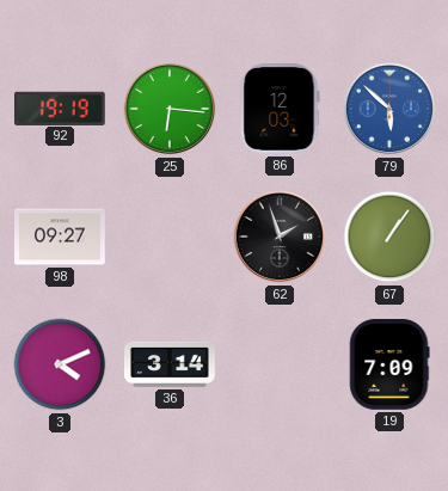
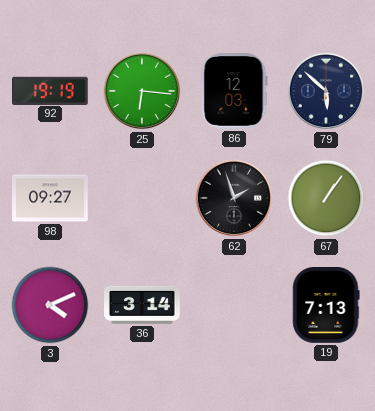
79 dial: blue -> navy (326, 91)
19: 7:09 -> 7:13 (326, 306)
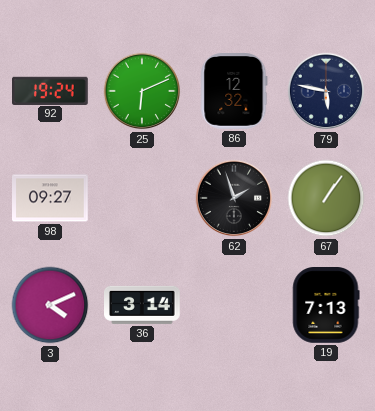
92: 19:19 -> 19:24 (51, 90)
25: 6:16 -> 6:11 (142, 91)
86: 12:03 -> 12:32 (234, 92)
79: 5:52 -> 5:47 (326, 91)
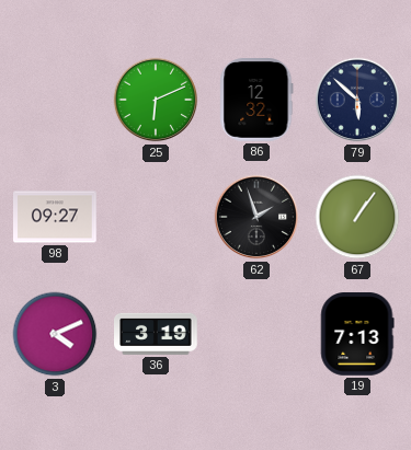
92: 19:24 -> none (51, 90)
79: 5:47 -> 5:52 (357, 100)
36: 3:14 -> 3:19 (156, 334)
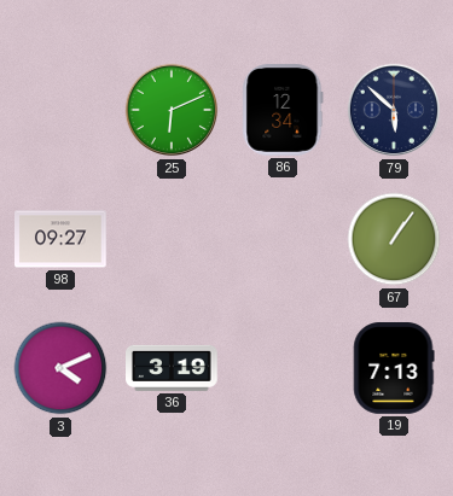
86: 12:32 -> 12:34 (283, 111)
62: 1:57 -> none (256, 217)
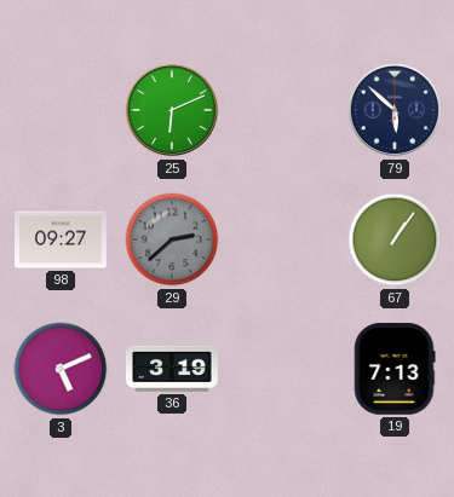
86: 12:34 -> none (283, 111)
29: none -> 2:38 (172, 239)
3: 4:11 -> 5:11 (61, 369)
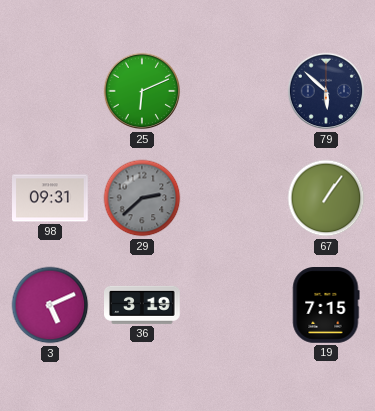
98: 09:27 -> 09:31 (51, 198)
19: 7:13 -> 7:15 (326, 306)
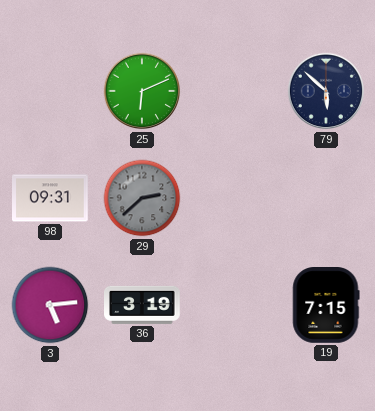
67: 1:06 -> none (326, 198)
3: 5:11 -> 5:14 (50, 305)
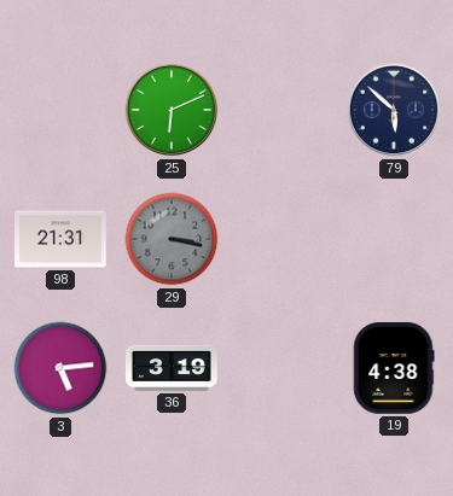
98: 09:31 -> 21:31 (62, 239)
29: 2:38 -> 3:17 (172, 239)
19: 7:15 -> 4:38 (394, 369)
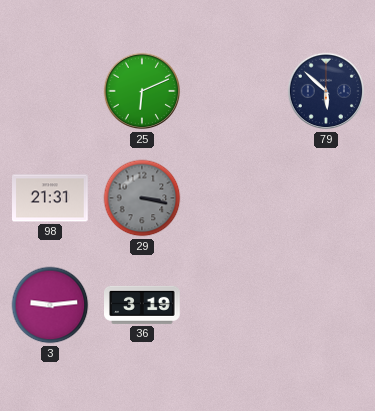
3: 5:14 -> 9:14 (50, 305)
19: 4:38 -> none (394, 369)
